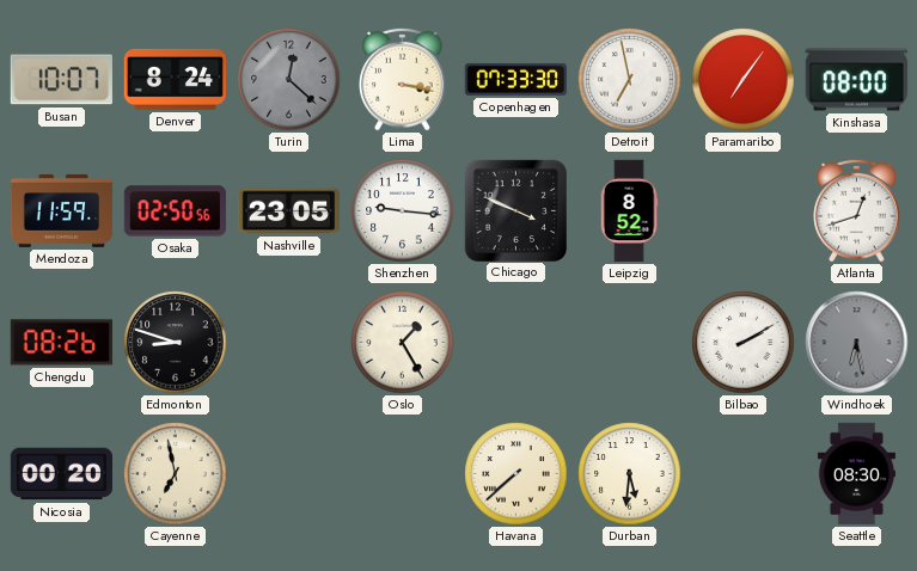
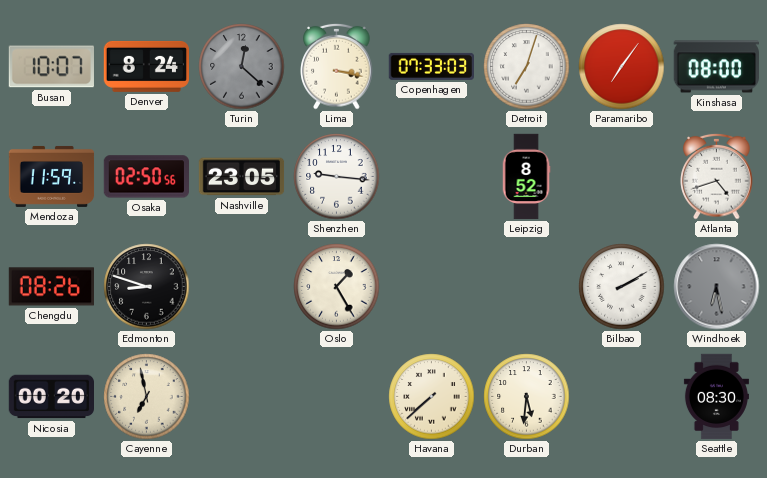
Copenhagen: 07:33:30 -> 07:33:03 (431, 66)
Detroit: 6:58 -> 7:03 (527, 67)
Chicago: 3:49 -> none (515, 210)
Atlanta: 12:42 -> 4:42 (717, 176)
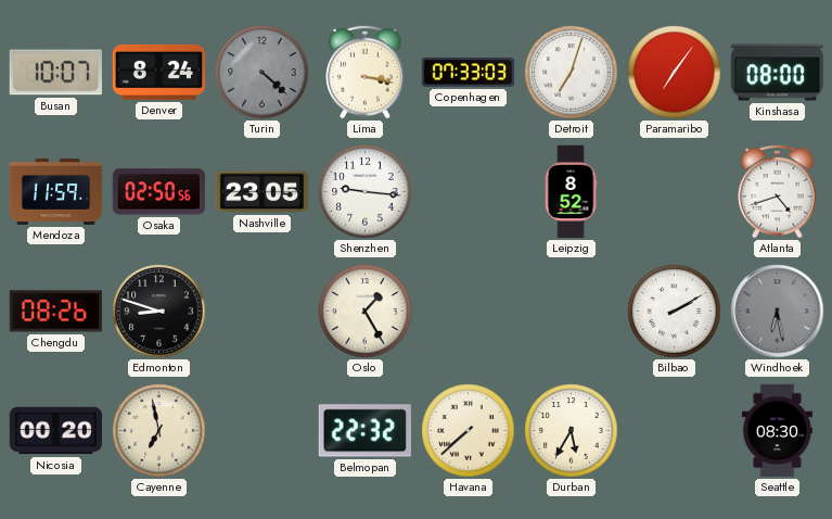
Turin: 12:22 -> 4:22 (263, 73)
Belmopan: none -> 22:32 (364, 431)
Durban: 5:31 -> 5:35 (572, 431)
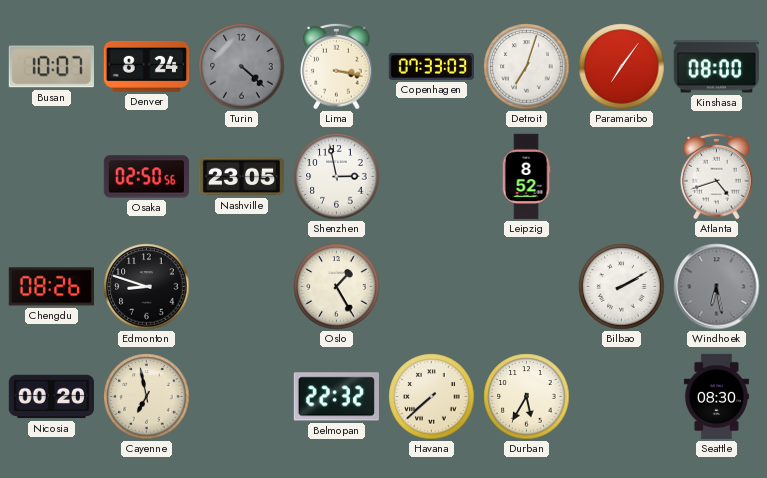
Mendoza: 11:59 -> none (56, 191)
Shenzhen: 9:16 -> 2:58 (337, 177)
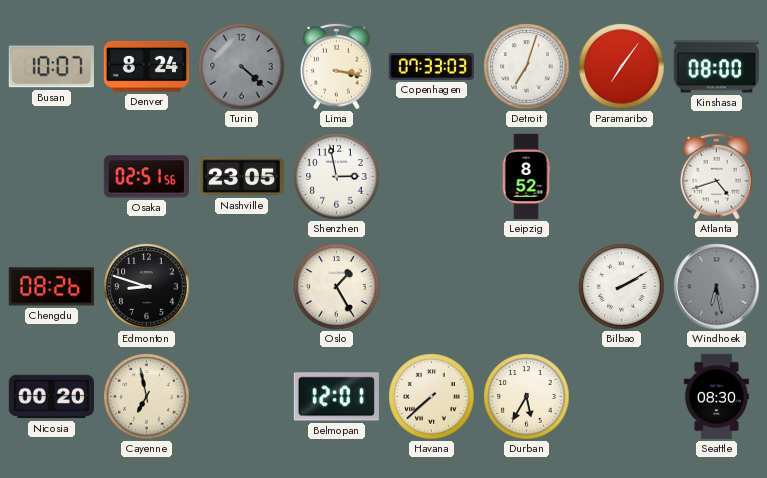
Osaka: 02:50 -> 02:51 (146, 177)
Belmopan: 22:32 -> 12:01 (336, 397)
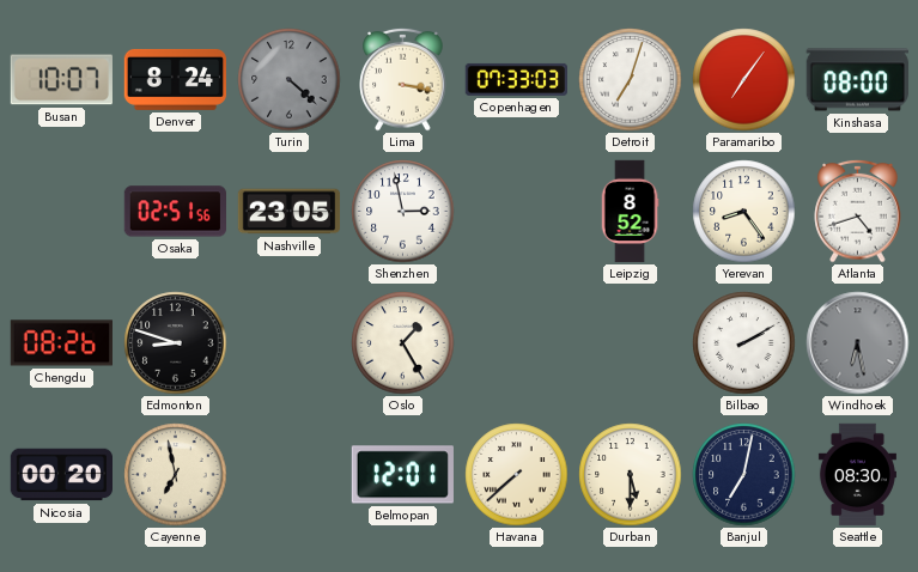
Yerevan: none -> 8:24 (744, 212)
Durban: 5:35 -> 5:30 (631, 475)
Banjul: none -> 7:02 (744, 475)
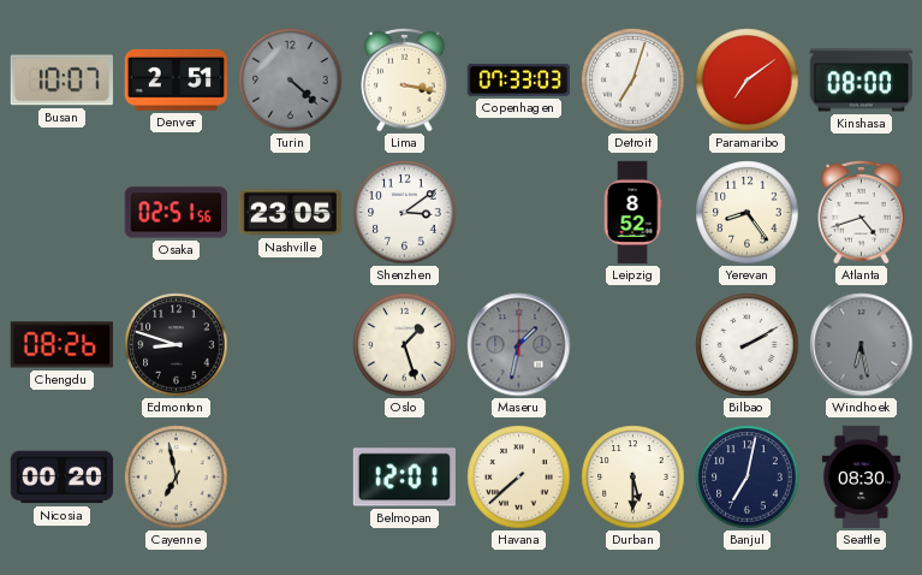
Denver: 8:24 -> 2:51 (176, 79)
Paramaribo: 7:06 -> 7:09 (748, 81)
Shenzhen: 2:58 -> 3:09 (405, 213)
Oslo: 1:25 -> 1:27 (405, 345)
Maseru: none -> 1:32 (519, 345)
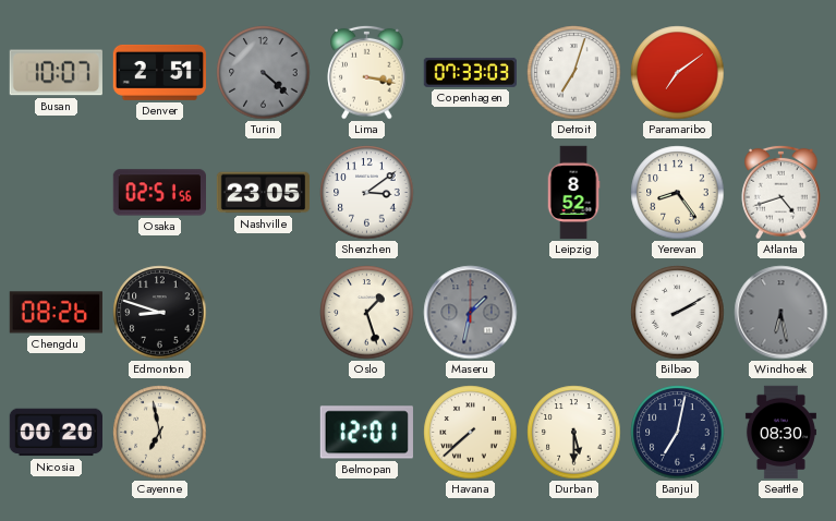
Kinshasa: 08:00 -> none (861, 81)
